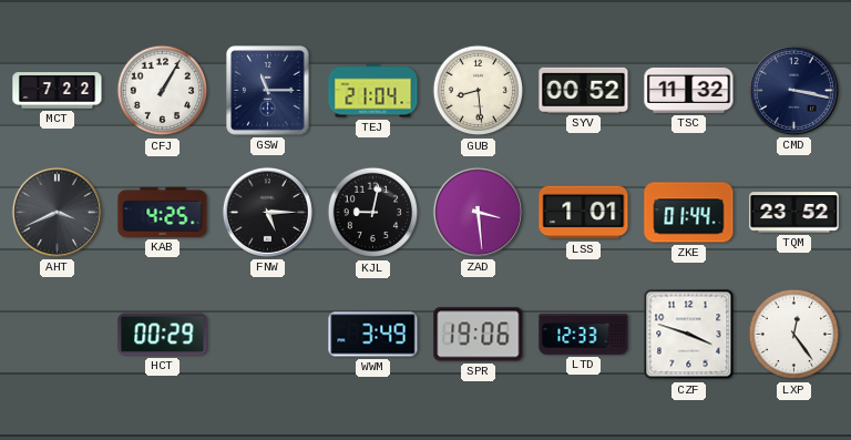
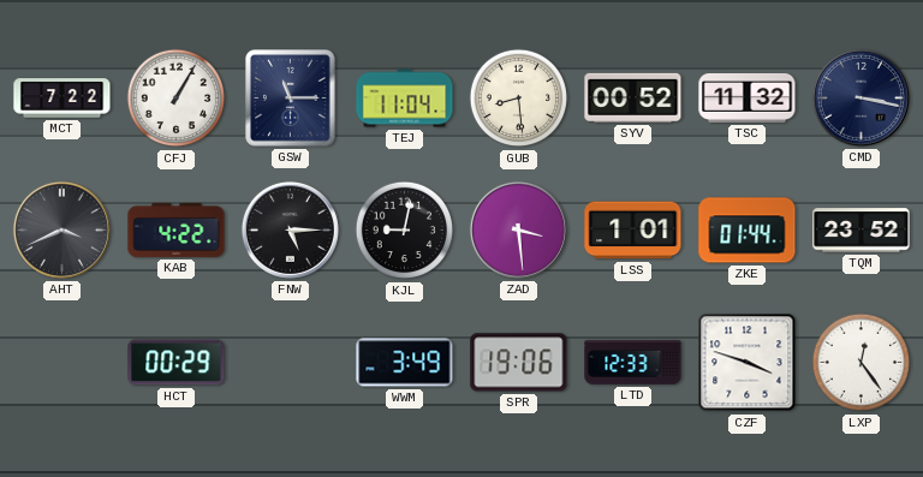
TEJ: 21:04 -> 11:04 (405, 99)
KAB: 4:25 -> 4:22 (177, 229)
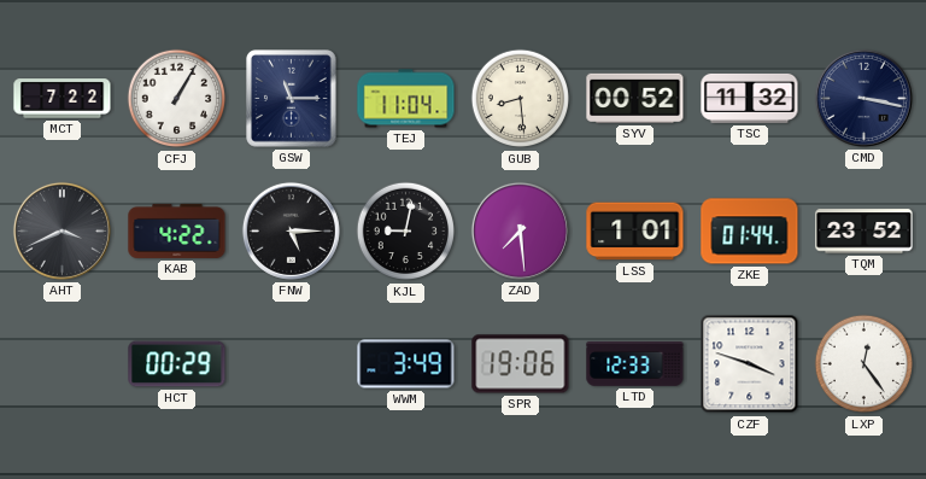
ZAD: 3:29 -> 7:29 (520, 230)
